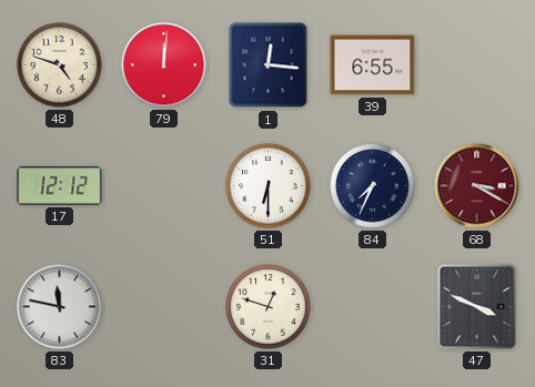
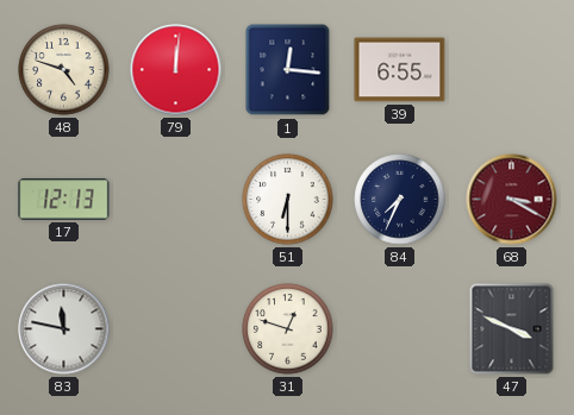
17: 12:12 -> 12:13 (64, 200)
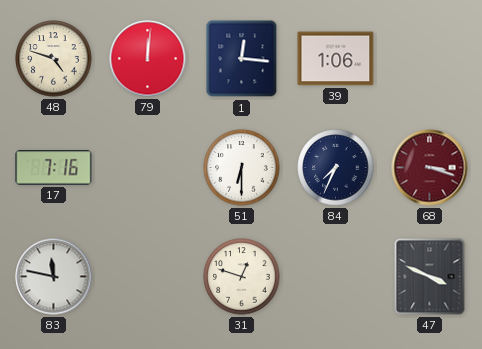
39: 6:55 -> 1:06 (336, 59)
17: 12:13 -> 7:16 (54, 168)
68: 3:20 -> 3:18 (430, 168)
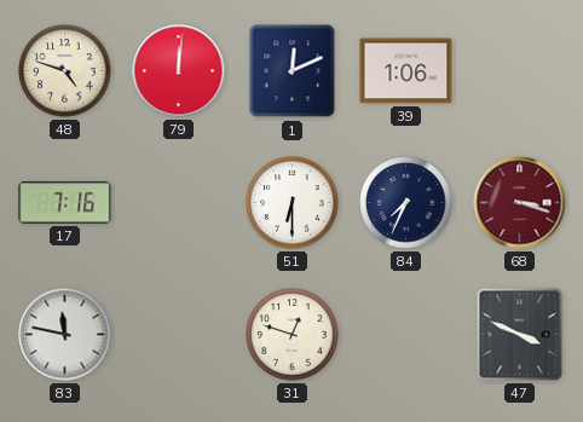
1: 12:16 -> 12:11 (293, 71)
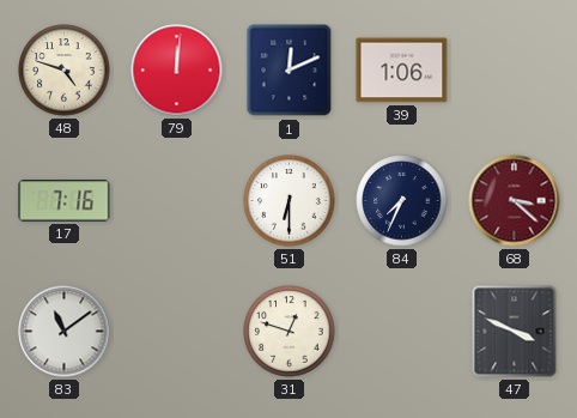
68: 3:18 -> 3:22 (515, 201)
83: 11:47 -> 11:09 (65, 332)
